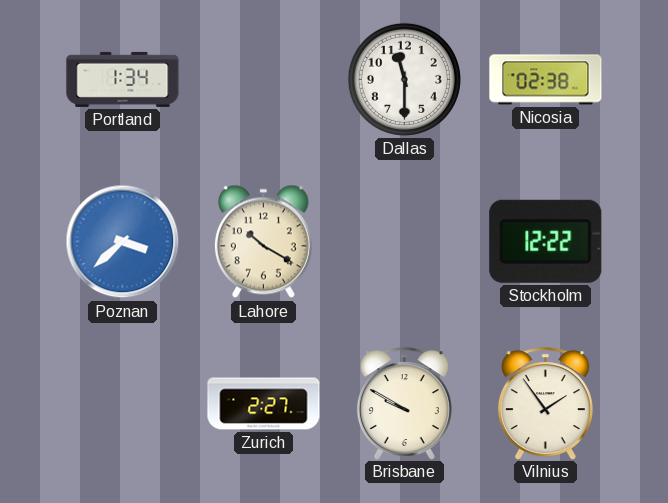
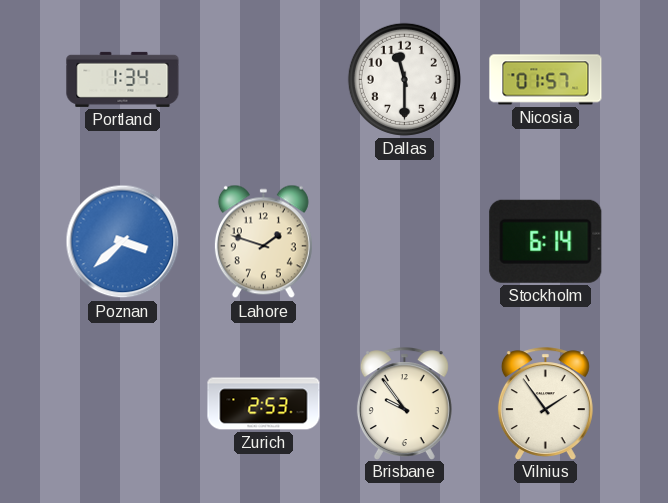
Nicosia: 02:38 -> 01:57 (546, 80)
Lahore: 10:20 -> 1:48 (263, 242)
Stockholm: 12:22 -> 6:14 (546, 241)
Zurich: 2:27 -> 2:53 (264, 404)
Brisbane: 9:50 -> 9:54 (404, 403)
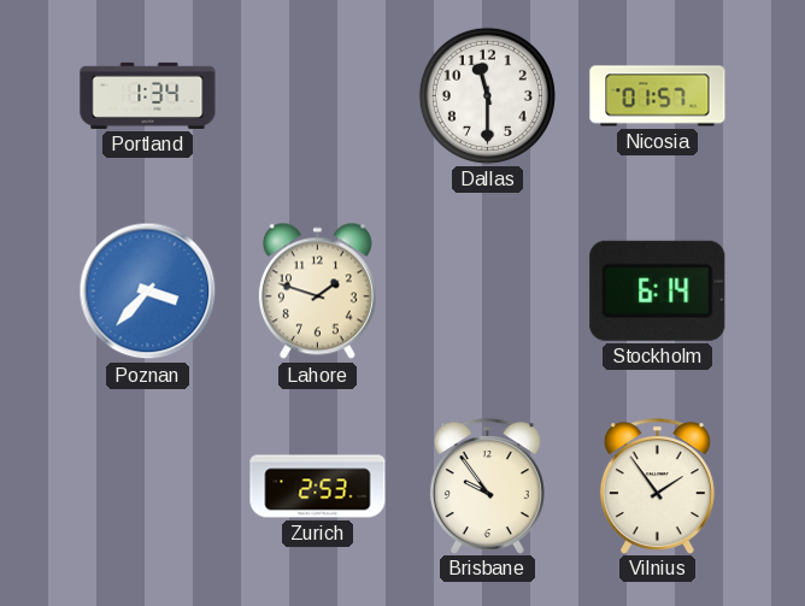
Poznan: 3:38 -> 3:37 (148, 292)
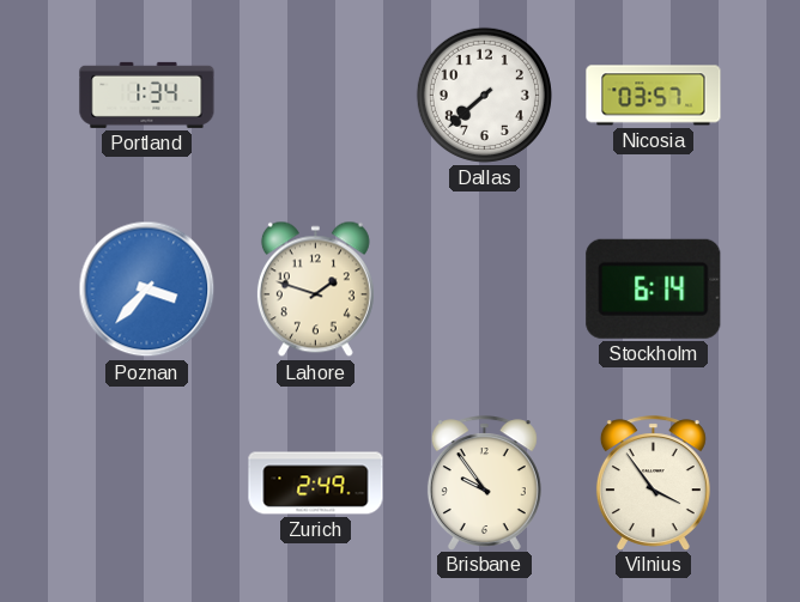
Dallas: 11:30 -> 7:38 (484, 95)
Nicosia: 01:57 -> 03:57 (654, 96)
Zurich: 2:53 -> 2:49 (316, 484)
Vilnius: 1:54 -> 3:54 (653, 482)
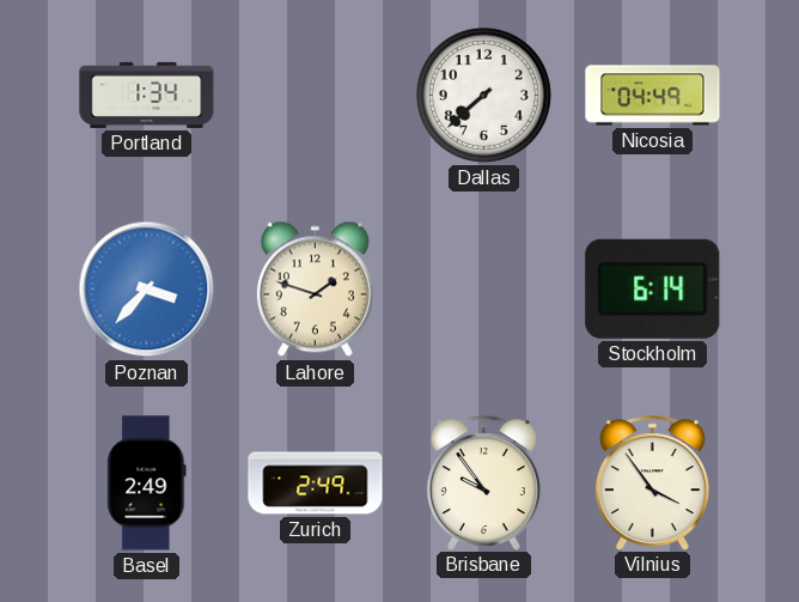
Nicosia: 03:57 -> 04:49 (653, 96)
Basel: none -> 2:49 (147, 484)
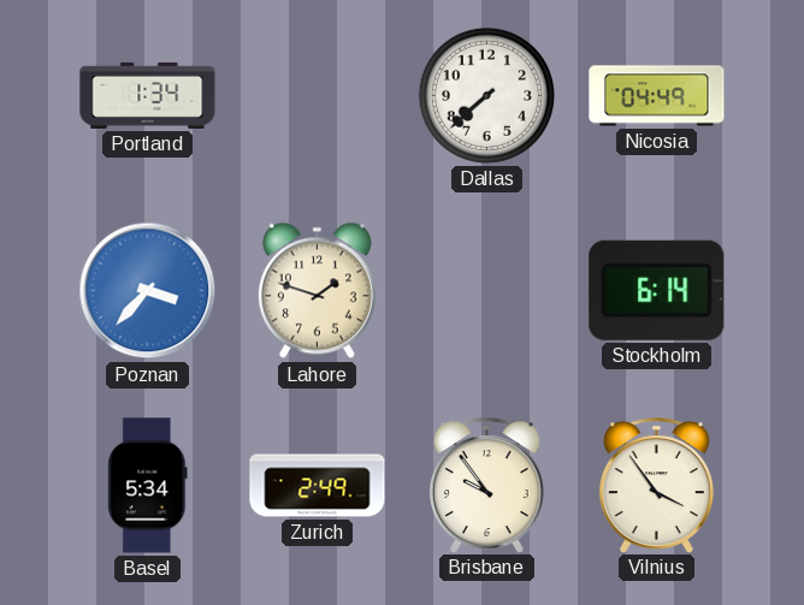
Basel: 2:49 -> 5:34 (148, 486)
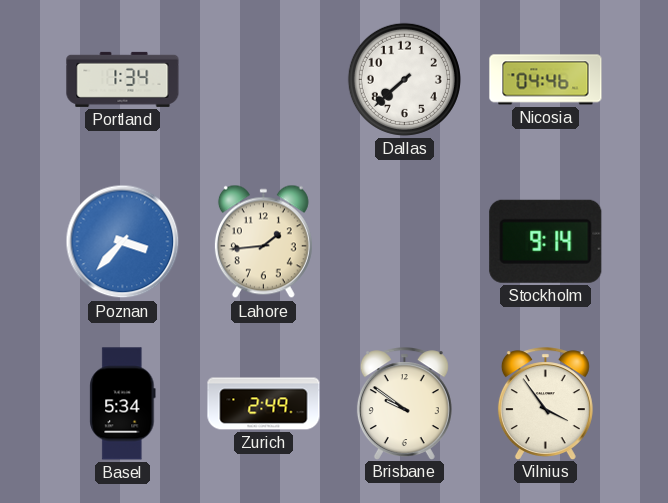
Nicosia: 04:49 -> 04:46 (546, 80)
Lahore: 1:48 -> 1:44 (263, 242)
Stockholm: 6:14 -> 9:14 (546, 241)
Brisbane: 9:54 -> 9:51 (404, 403)
